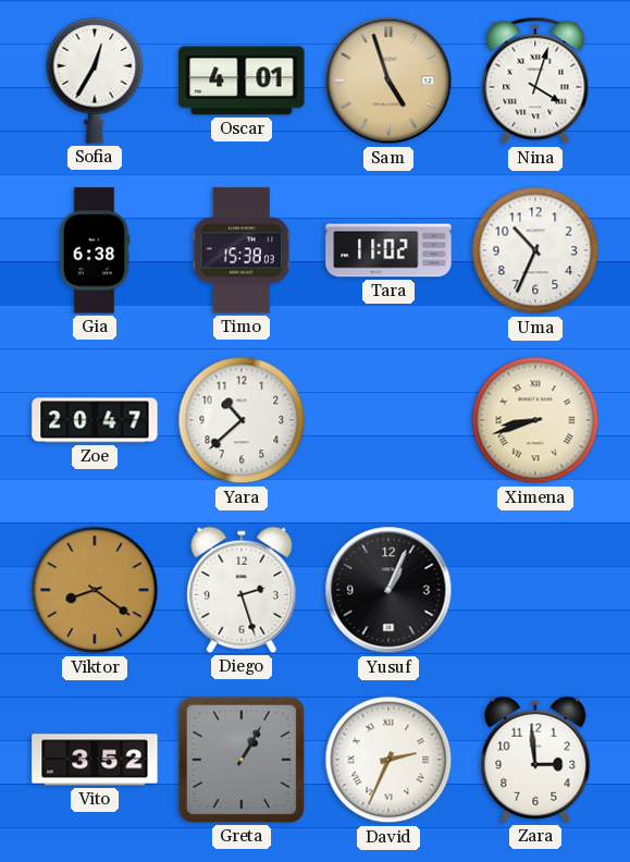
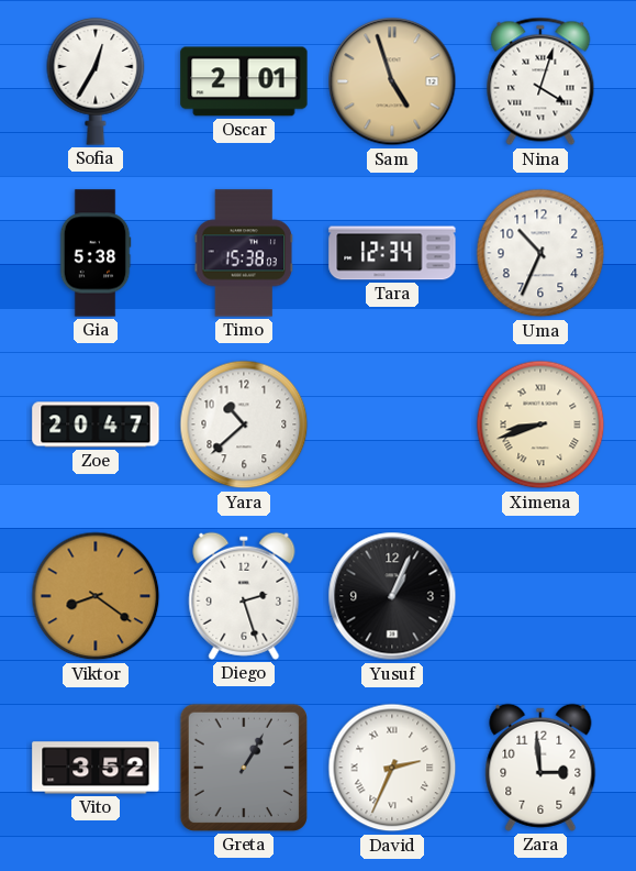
Oscar: 4:01 -> 2:01 (244, 81)
Gia: 6:38 -> 5:38 (96, 253)
Tara: 11:02 -> 12:34 (392, 253)
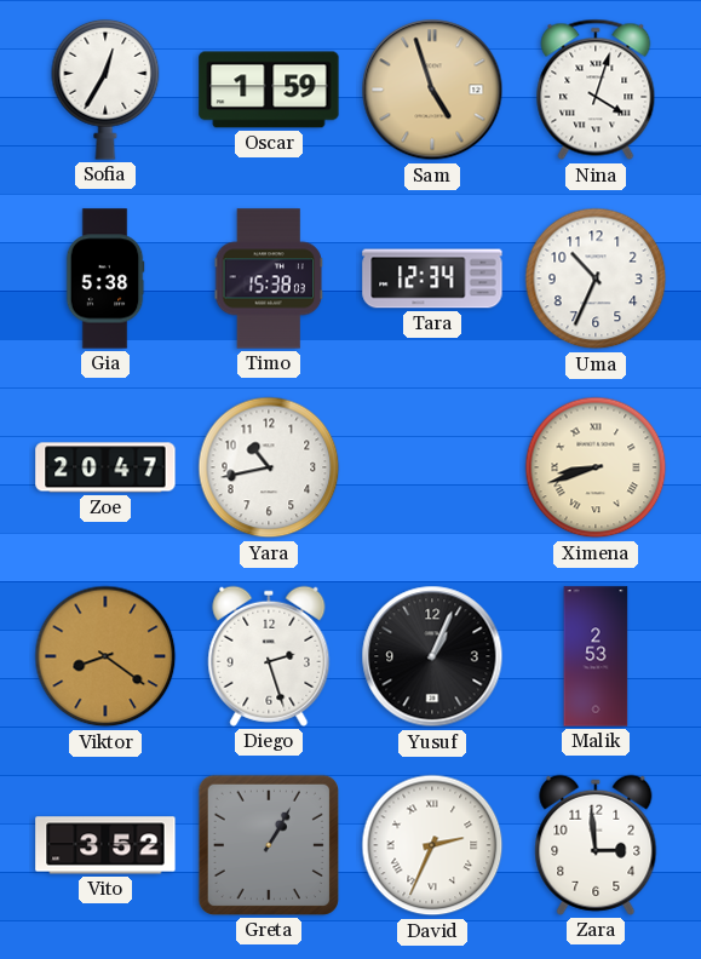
Oscar: 2:01 -> 1:59 (269, 90)
Yara: 10:38 -> 10:43 (269, 467)
Malik: none -> 2:53 (596, 656)
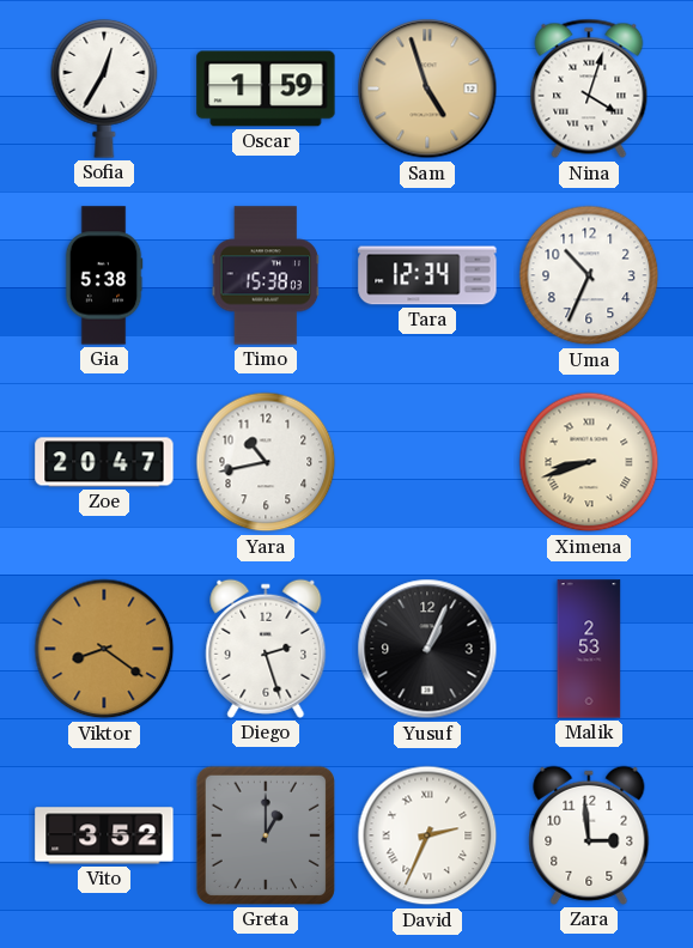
Greta: 1:05 -> 1:00 (266, 835)
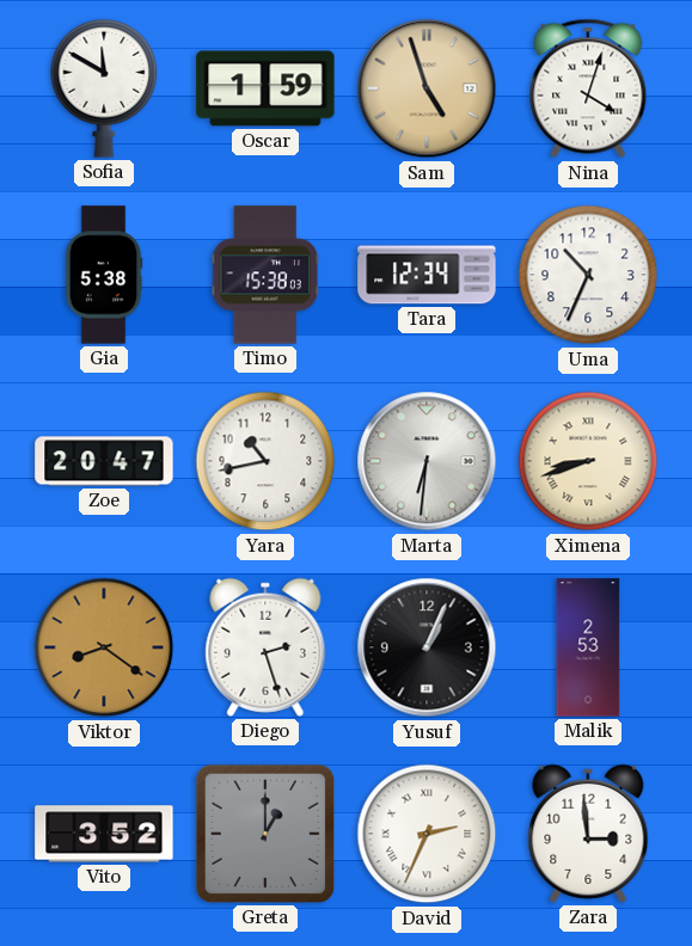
Sofia: 12:35 -> 11:50 (104, 88)
Marta: none -> 6:31 (427, 461)
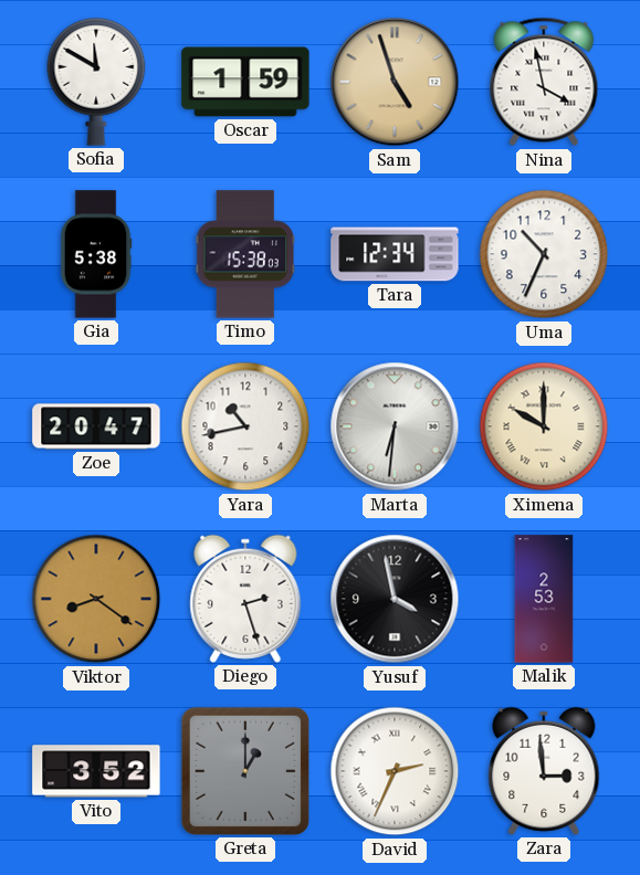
Nina: 4:03 -> 3:58 (544, 82)
Ximena: 8:42 -> 10:00 (544, 426)
Yusuf: 1:04 -> 3:58 (395, 599)
